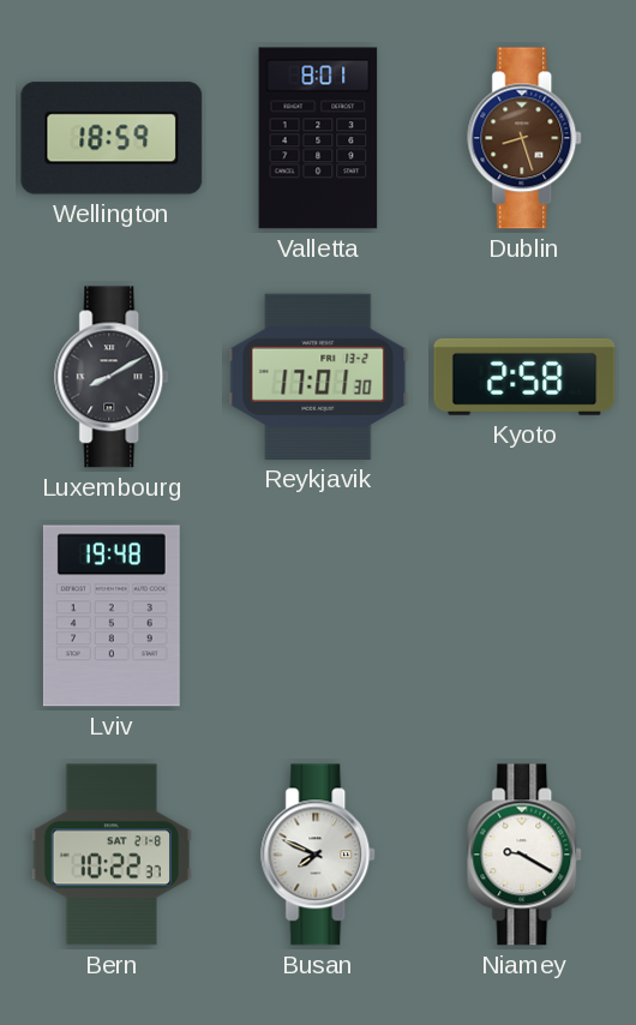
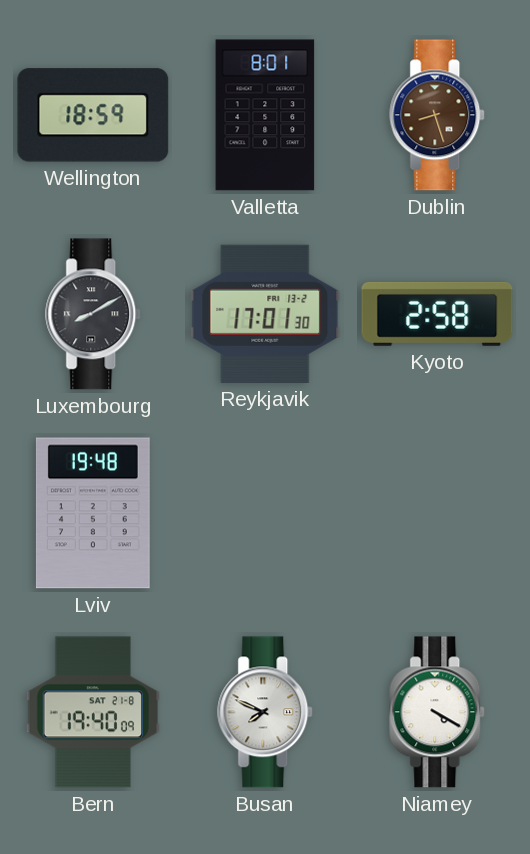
Bern: 10:22 -> 19:40 (93, 712)
Niamey: 9:20 -> 4:20 (438, 712)
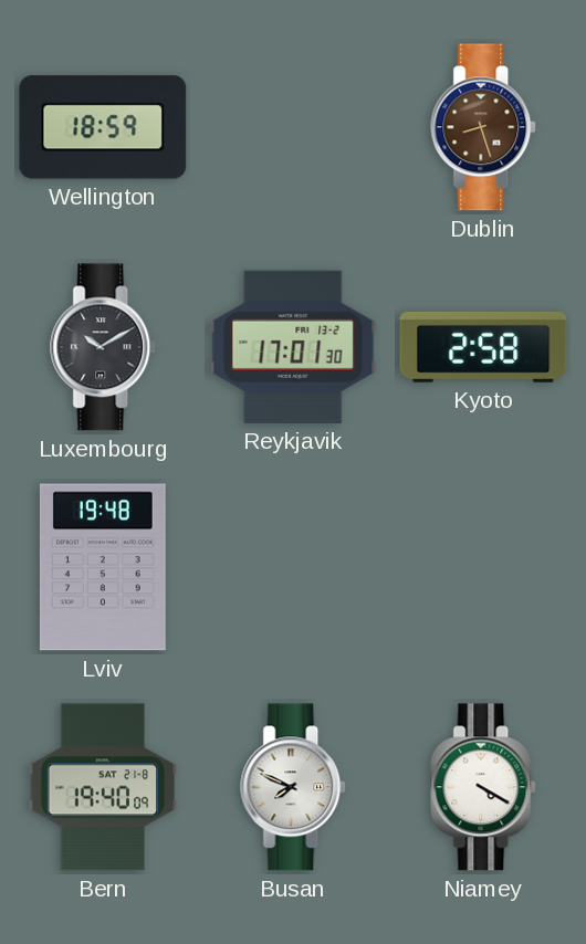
Valletta: 8:01 -> none (265, 115)
Luxembourg: 8:10 -> 10:10 (104, 347)
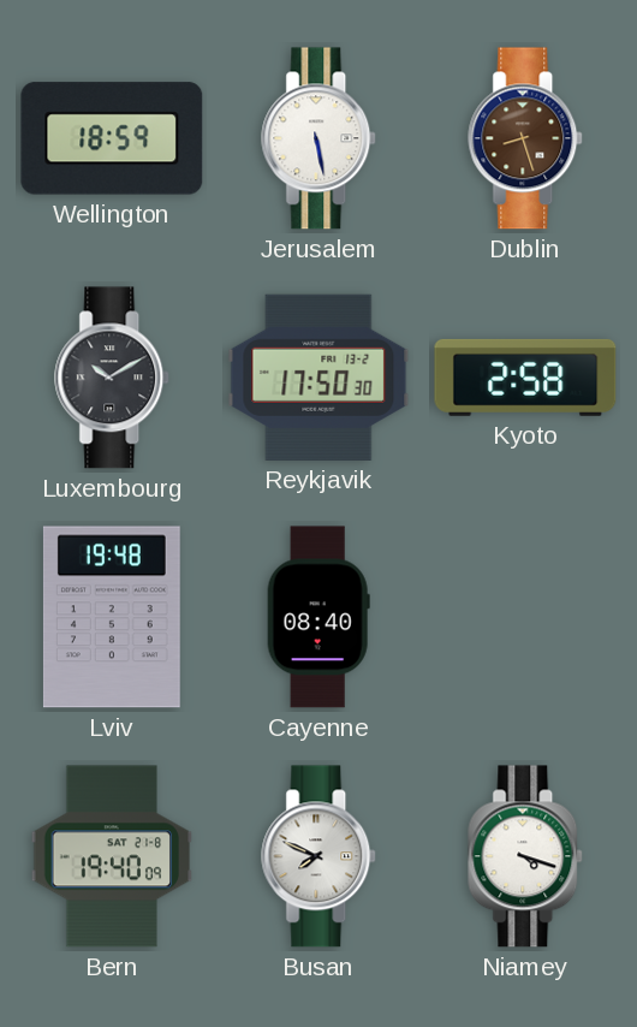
Jerusalem: none -> 5:28 (320, 138)
Reykjavik: 17:01 -> 17:50 (318, 378)
Cayenne: none -> 08:40 (318, 617)
Niamey: 4:20 -> 4:18 (526, 856)
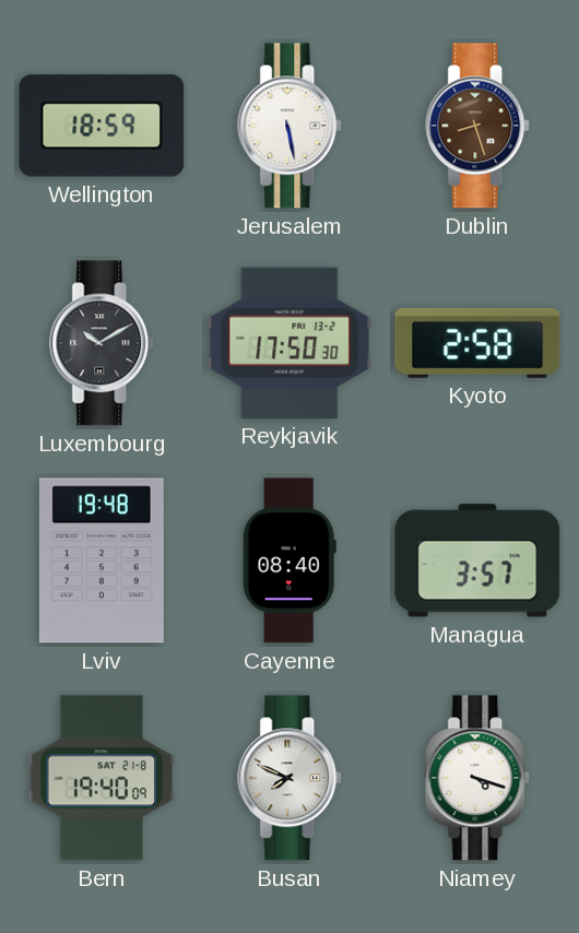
Managua: none -> 3:57 (477, 560)
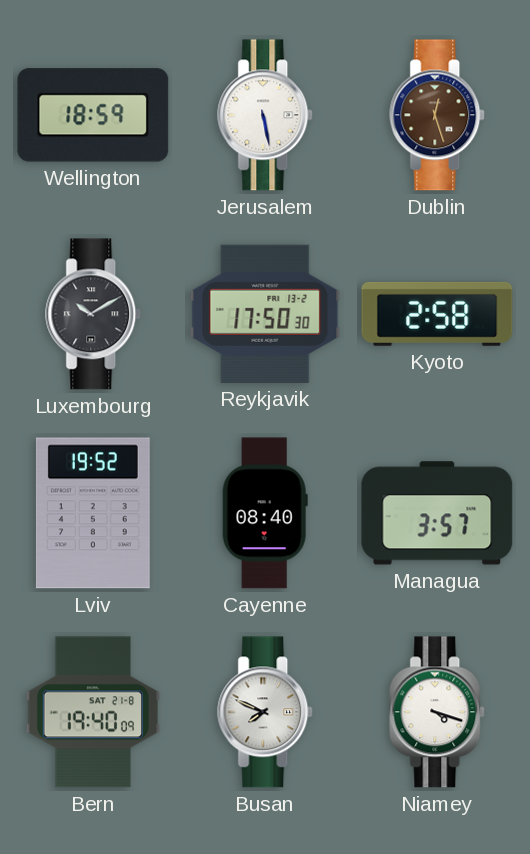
Dublin: 8:27 -> 12:27 (438, 115)
Lviv: 19:48 -> 19:52 (93, 513)
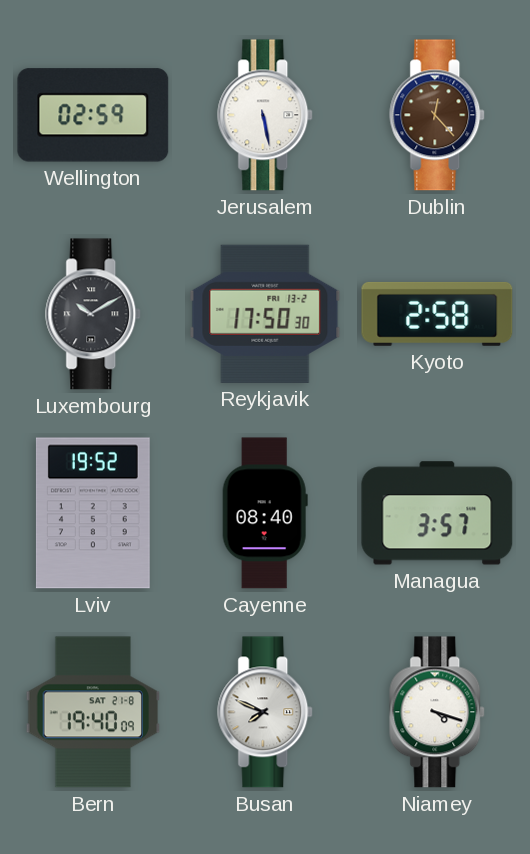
Wellington: 18:59 -> 02:59 (93, 115)
Dublin: 12:27 -> 12:23 (438, 115)
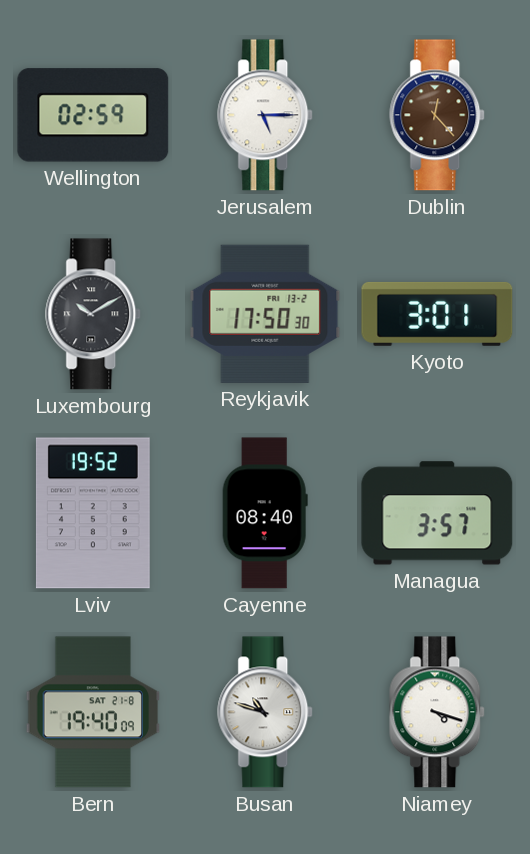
Jerusalem: 5:28 -> 5:15 (266, 115)
Kyoto: 2:58 -> 3:01 (437, 314)
Busan: 7:49 -> 10:48 (266, 712)
